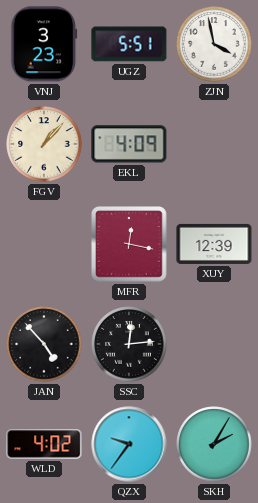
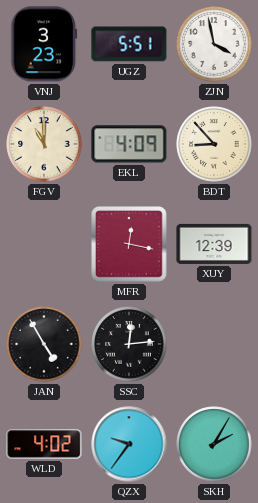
FGV: 1:07 -> 11:00 (44, 144)
BDT: none -> 8:53 (214, 144)
JAN: 4:53 -> 4:55 (44, 344)
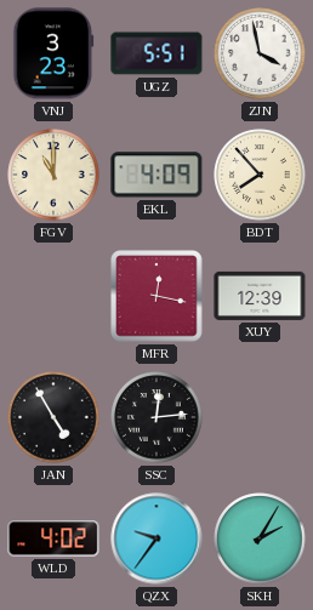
BDT: 8:53 -> 7:53 (260, 175)
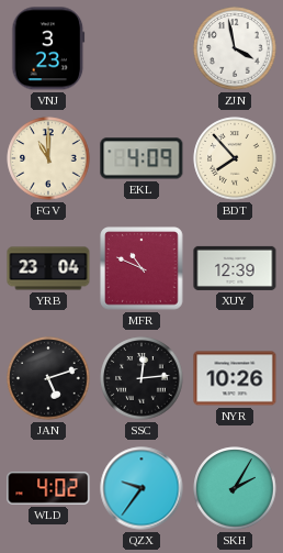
UGZ: 5:51 -> none (156, 53)
YRB: none -> 23:04 (48, 268)
MFR: 12:17 -> 10:49 (141, 268)
JAN: 4:55 -> 5:12 (48, 378)
NYR: none -> 10:26 (235, 378)
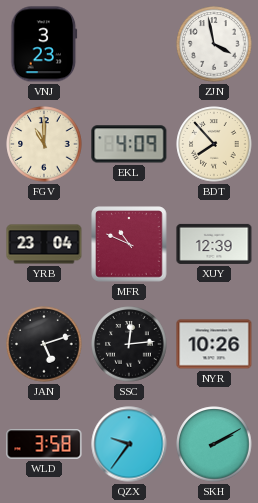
WLD: 4:02 -> 3:58 (44, 444)
SKH: 2:05 -> 2:10 (214, 444)
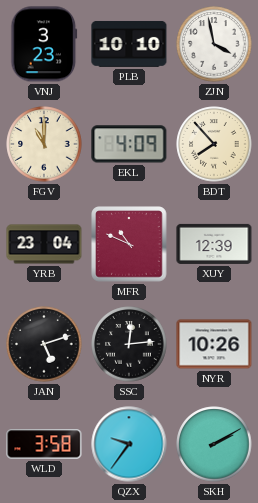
PLB: none -> 10:10 (129, 44)
